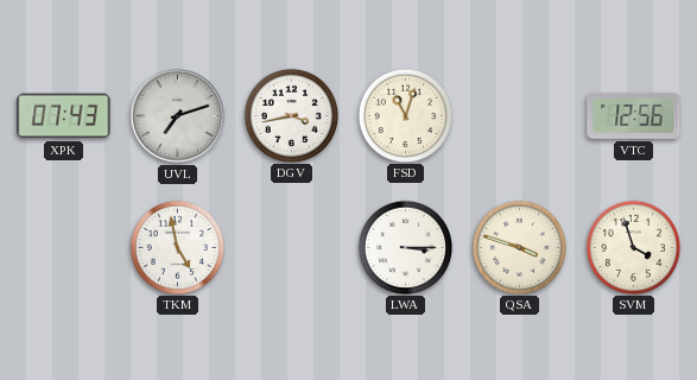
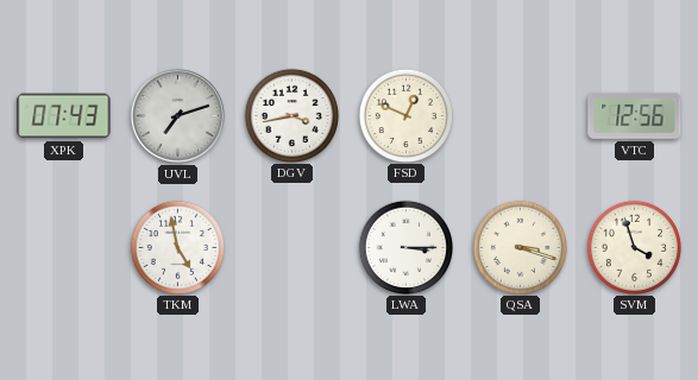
FSD: 11:03 -> 12:49 (405, 115)
QSA: 3:48 -> 3:18 (520, 247)
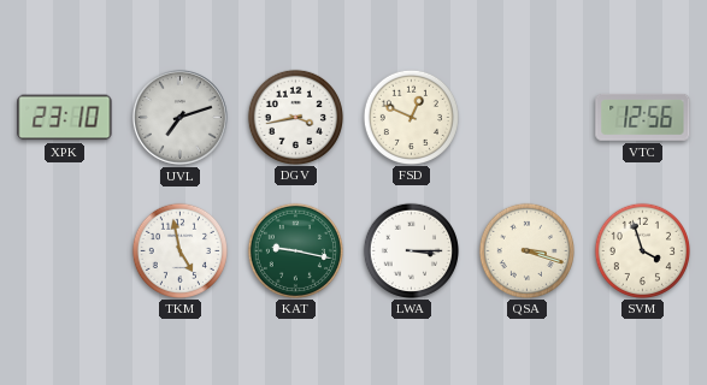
XPK: 07:43 -> 23:10 (65, 118)
KAT: none -> 9:17 (295, 250)
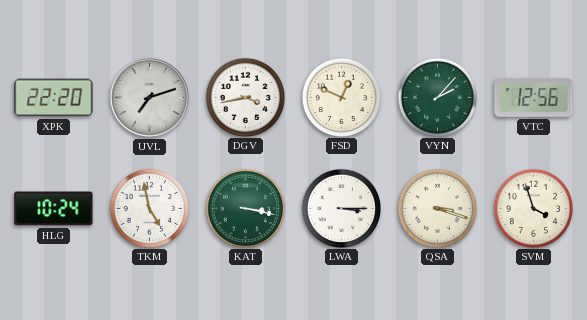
XPK: 23:10 -> 22:20 (54, 98)
VYN: none -> 2:07 (437, 97)
HLG: none -> 10:24 (54, 209)
KAT: 9:17 -> 3:17 (245, 208)
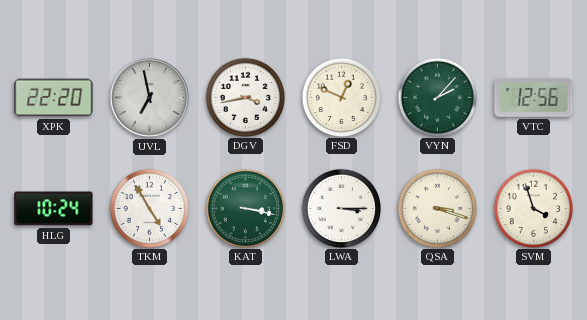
UVL: 7:12 -> 6:58 (149, 97)
TKM: 4:58 -> 4:55 (149, 208)
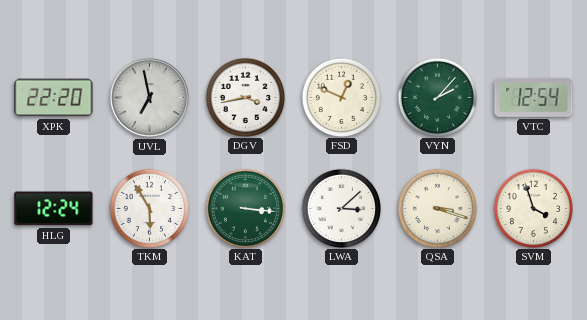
VTC: 12:56 -> 12:54 (534, 97)
HLG: 10:24 -> 12:24 (54, 209)
TKM: 4:55 -> 5:55 (149, 208)
KAT: 3:17 -> 3:16 (245, 208)
LWA: 3:15 -> 3:08 (341, 208)
